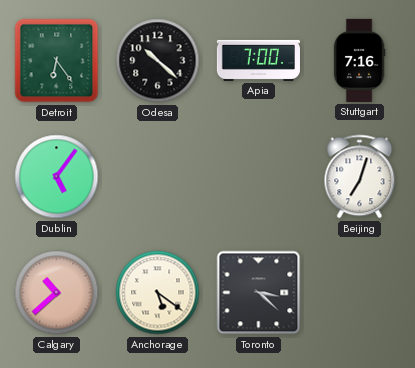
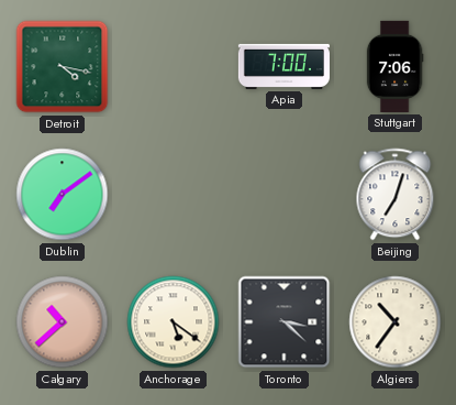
Detroit: 6:24 -> 4:17 (63, 67)
Odesa: 10:22 -> none (158, 61)
Stuttgart: 7:16 -> 7:06 (394, 66)
Dublin: 5:06 -> 7:09 (63, 195)
Algiers: none -> 10:36 (396, 322)
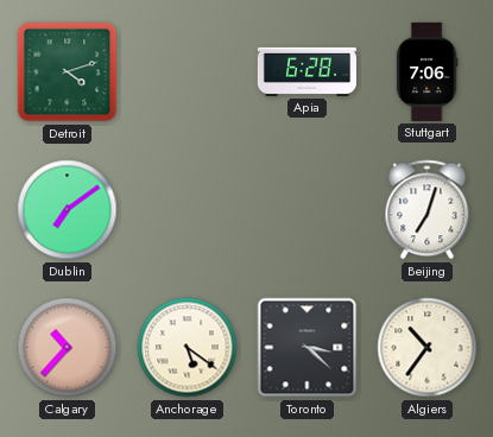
Detroit: 4:17 -> 4:12 (68, 72)
Apia: 7:00 -> 6:28 (306, 71)
Calgary: 10:38 -> 10:37 (68, 348)
